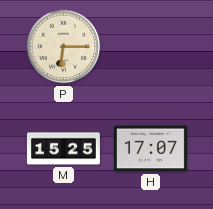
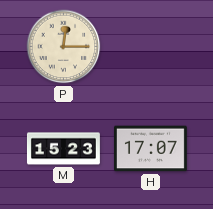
P: 6:15 -> 12:15 (64, 47)
M: 15:25 -> 15:23 (63, 149)
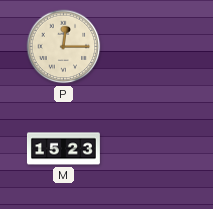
H: 17:07 -> none (150, 149)
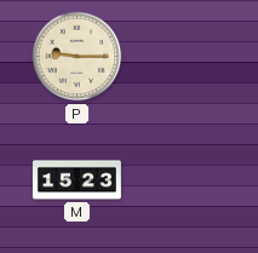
P: 12:15 -> 9:15 (78, 57)
